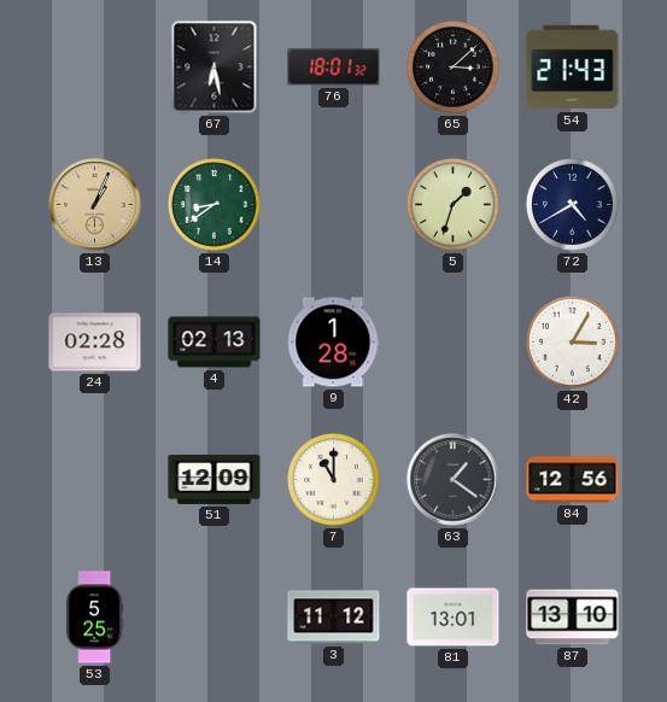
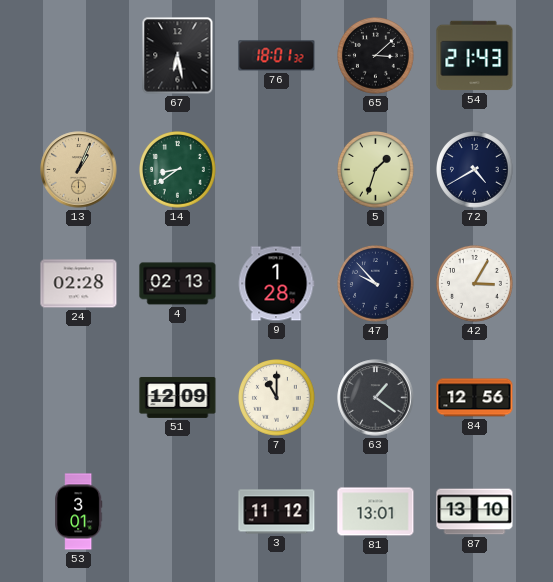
47: none -> 9:53 (376, 284)
53: 5:25 -> 3:01 (79, 512)
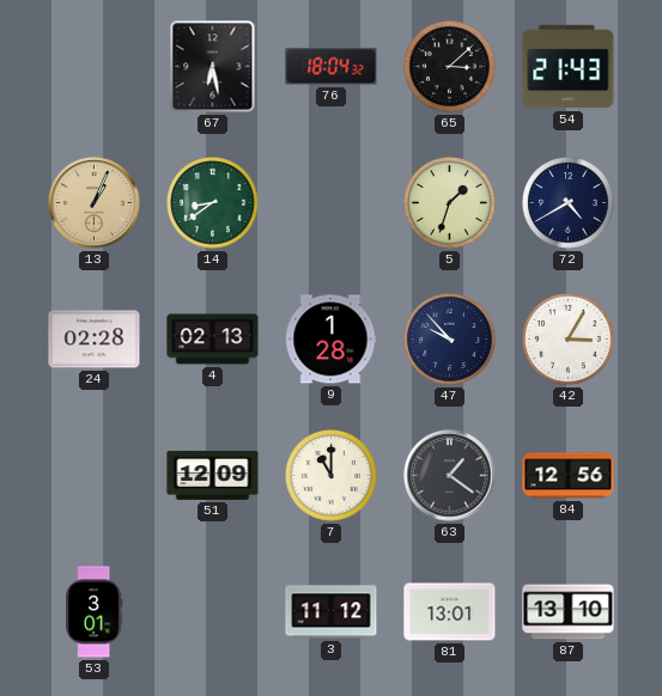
76: 18:01 -> 18:04 (332, 67)
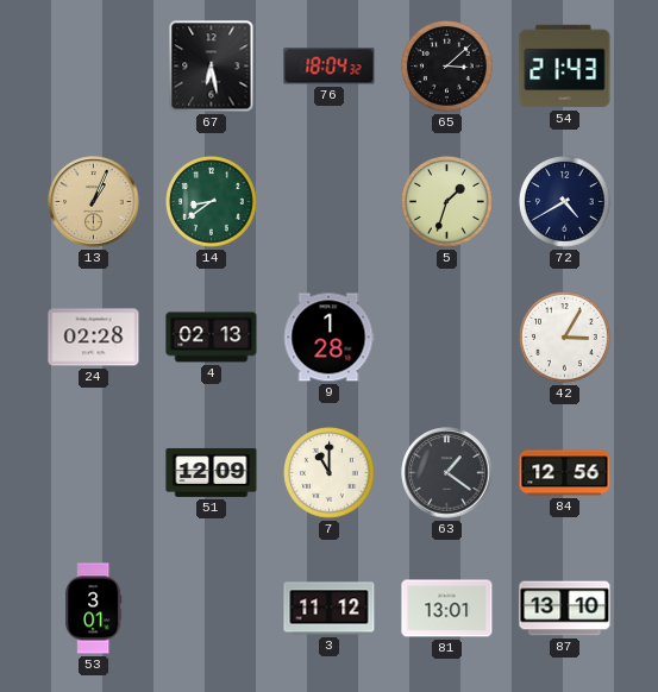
47: 9:53 -> none (450, 340)
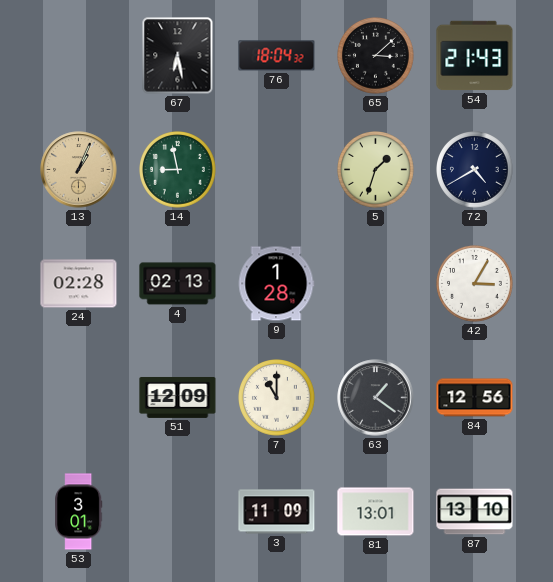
14: 8:39 -> 8:58 (178, 170)
3: 11:12 -> 11:09 (277, 512)
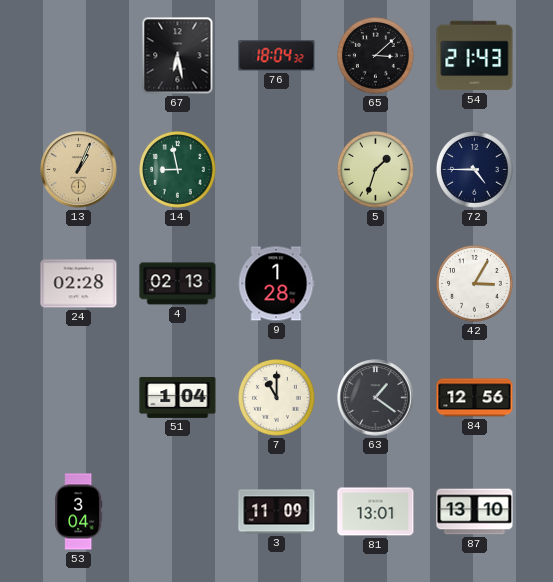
72: 4:40 -> 4:45 (475, 170)
51: 12:09 -> 1:04 (178, 397)
53: 3:01 -> 3:04 (79, 512)
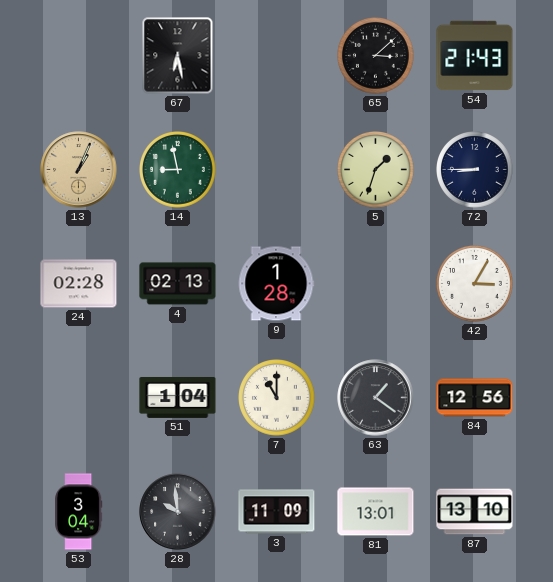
76: 18:04 -> none (277, 56)
72: 4:45 -> 8:45 (475, 170)
28: none -> 9:59 (178, 512)
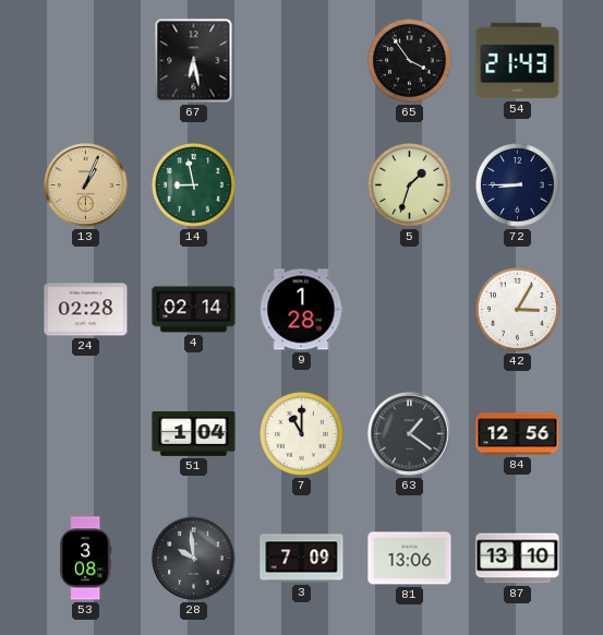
65: 3:08 -> 3:54 (410, 61)
4: 02:13 -> 02:14 (194, 310)
53: 3:04 -> 3:08 (86, 559)
3: 11:09 -> 7:09 (302, 559)
81: 13:01 -> 13:06 (410, 559)
